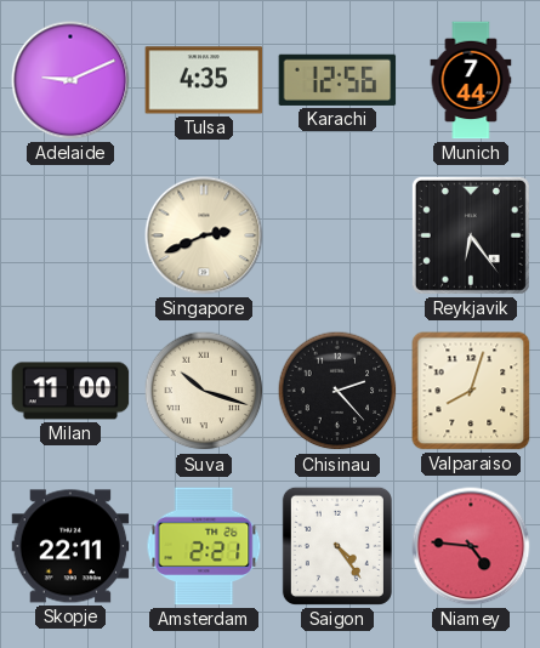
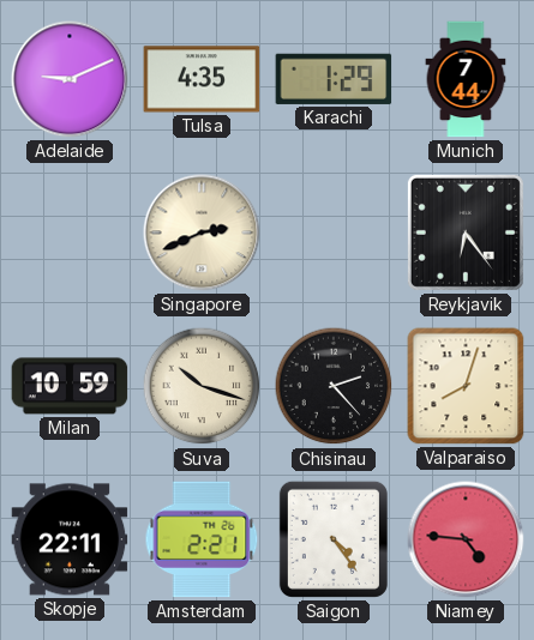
Karachi: 12:56 -> 1:29 (334, 79)
Milan: 11:00 -> 10:59 (70, 386)
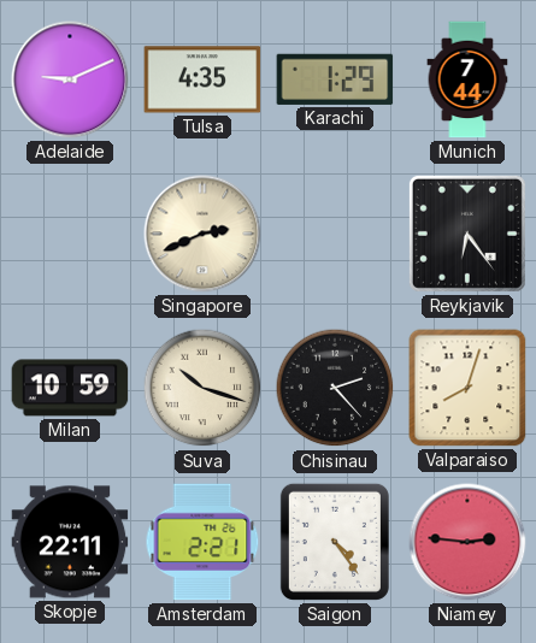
Niamey: 4:46 -> 2:46 (467, 542)
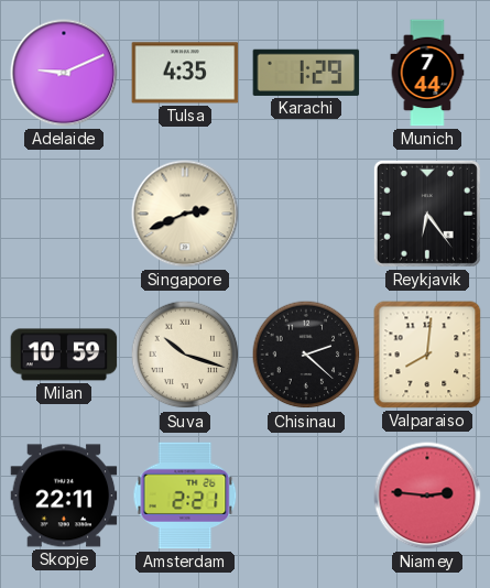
Chisinau: 2:23 -> 2:22 (306, 355)
Valparaiso: 8:03 -> 8:01 (427, 355)
Saigon: 4:24 -> none (335, 542)
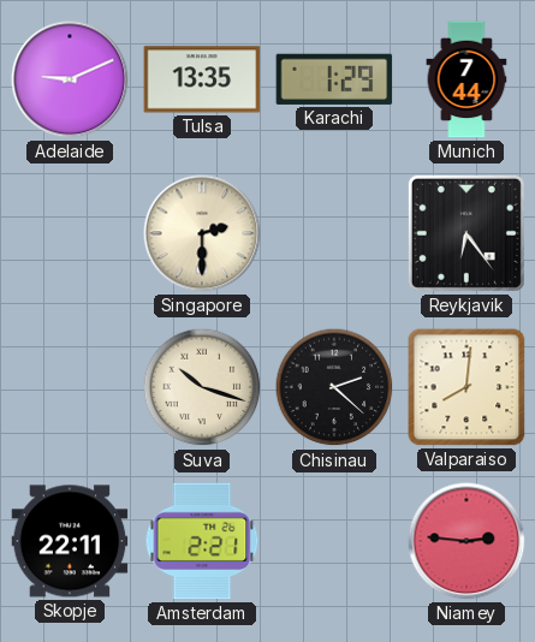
Tulsa: 4:35 -> 13:35 (202, 79)
Singapore: 2:41 -> 2:30 (202, 233)
Milan: 10:59 -> none (64, 355)
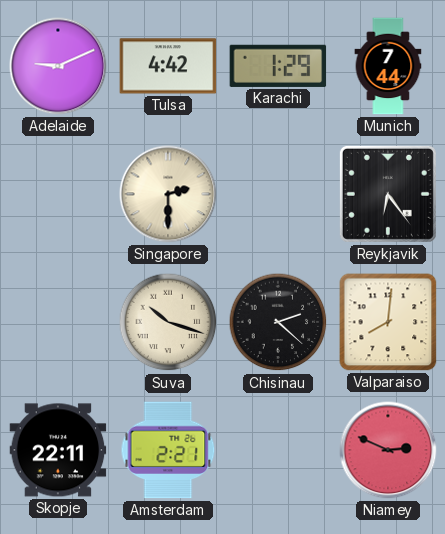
Tulsa: 13:35 -> 4:42 (168, 66)
Niamey: 2:46 -> 2:49 (388, 450)
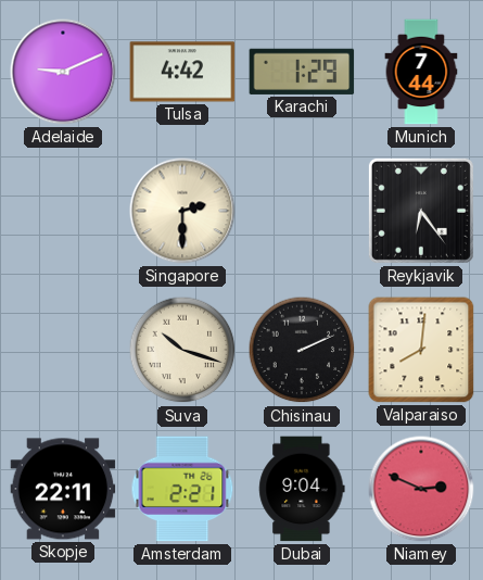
Chisinau: 2:22 -> 2:11 (302, 350)
Dubai: none -> 9:04 (302, 489)
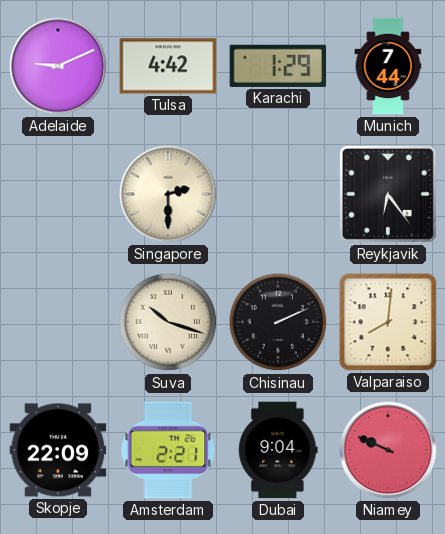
Skopje: 22:11 -> 22:09 (58, 450)
Niamey: 2:49 -> 9:49 (388, 450)
